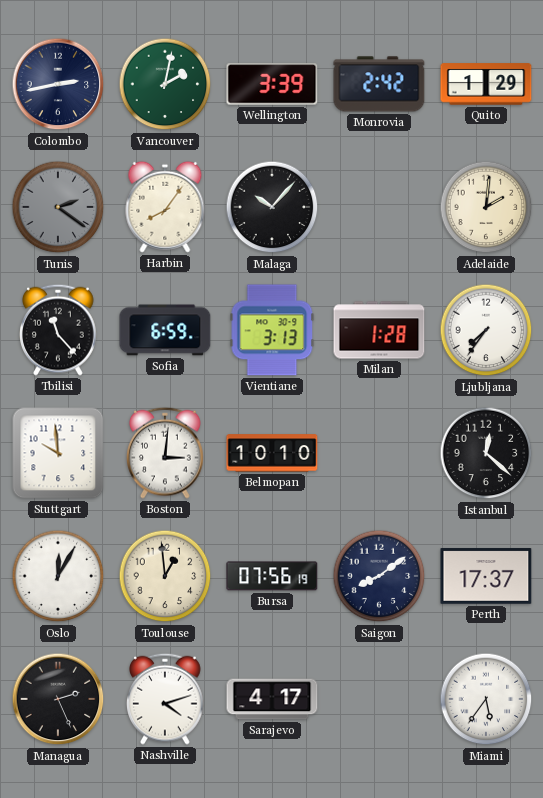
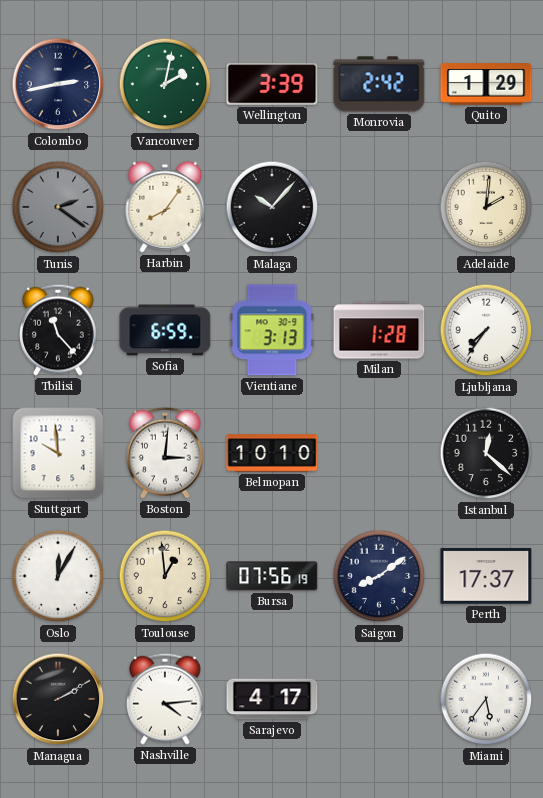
Managua: 2:26 -> 2:10 (58, 699)
Nashville: 4:12 -> 4:14 (166, 699)
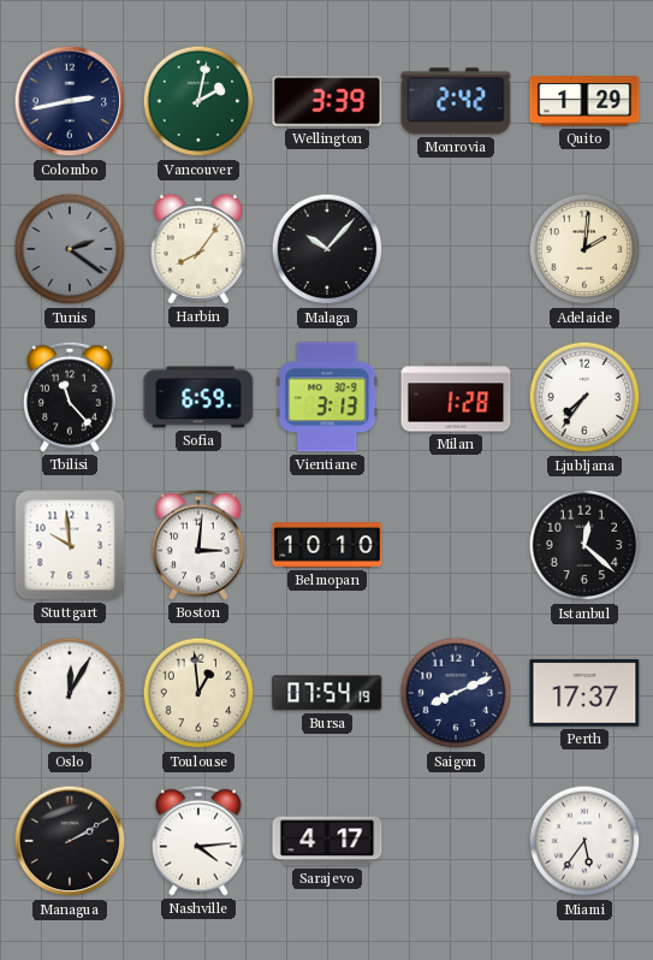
Bursa: 07:56 -> 07:54 (327, 693)
Saigon: 8:09 -> 8:11 (456, 693)
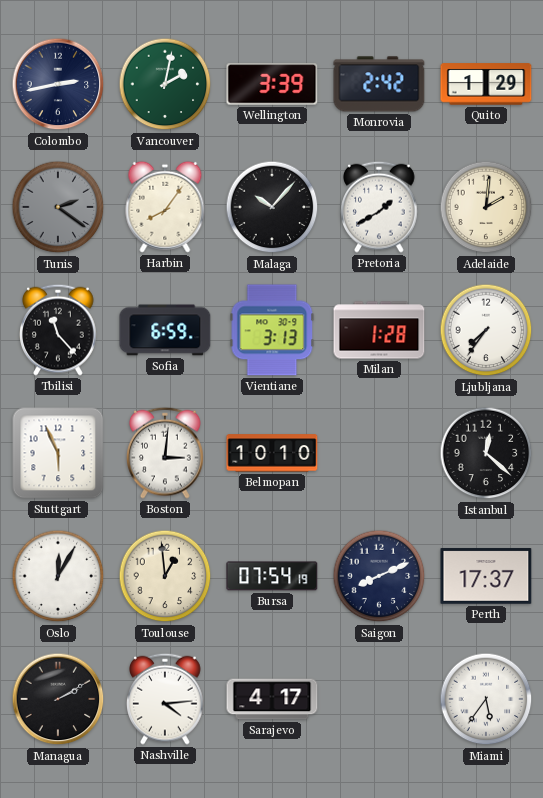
Pretoria: none -> 1:40 (380, 207)
Stuttgart: 9:59 -> 5:56 (58, 453)
